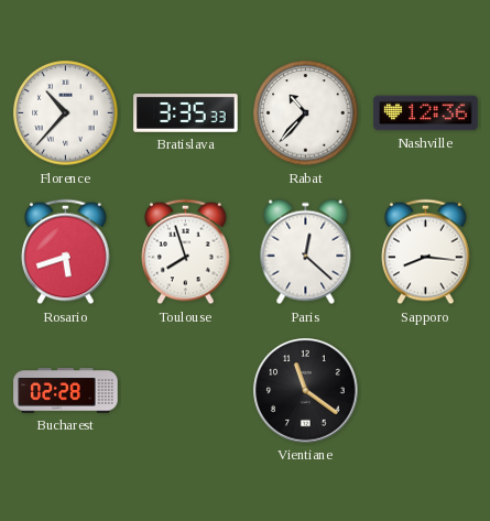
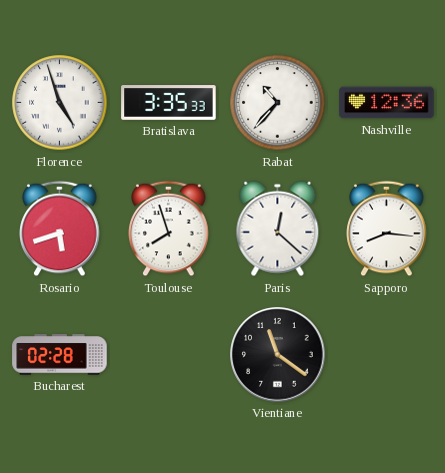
Florence: 10:37 -> 4:57 (60, 103)
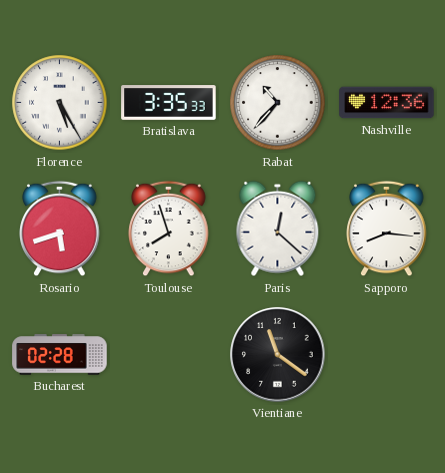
Florence: 4:57 -> 5:25 (60, 103)
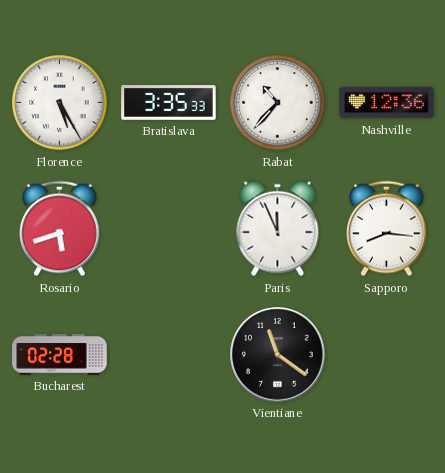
Toulouse: 7:57 -> none (169, 229)
Paris: 12:22 -> 11:56 (278, 229)
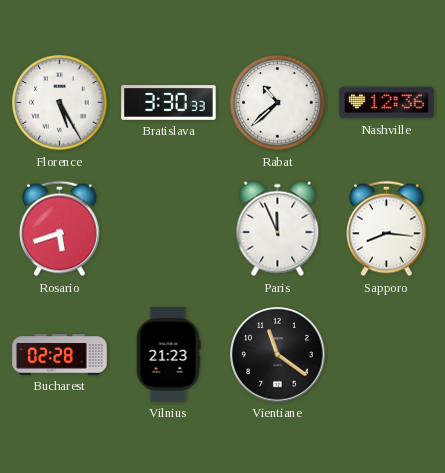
Bratislava: 3:35 -> 3:30 (169, 103)
Rabat: 10:37 -> 10:38 (278, 103)
Vilnius: none -> 21:23 (169, 355)
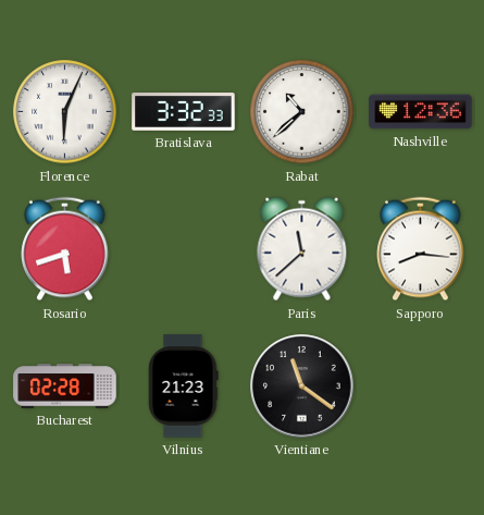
Florence: 5:25 -> 6:04 (65, 112)
Bratislava: 3:30 -> 3:32 (184, 112)
Paris: 11:56 -> 11:38 (302, 249)
